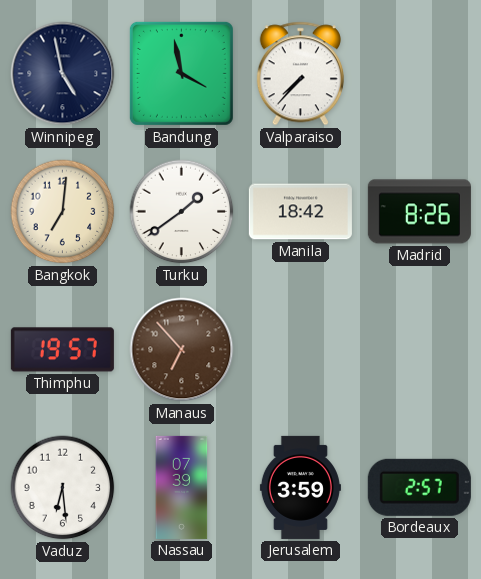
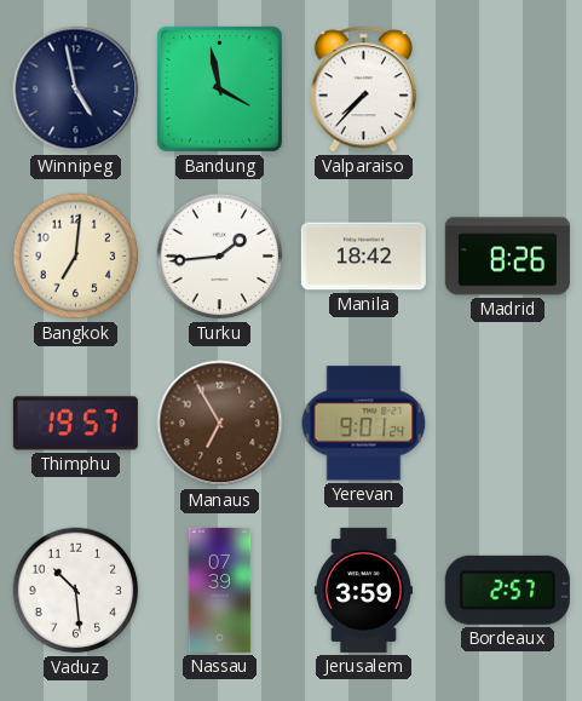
Turku: 1:39 -> 1:44 (220, 257)
Manaus: 6:53 -> 6:55 (220, 424)
Yerevan: none -> 9:01 (364, 424)
Vaduz: 6:29 -> 10:29 (76, 591)
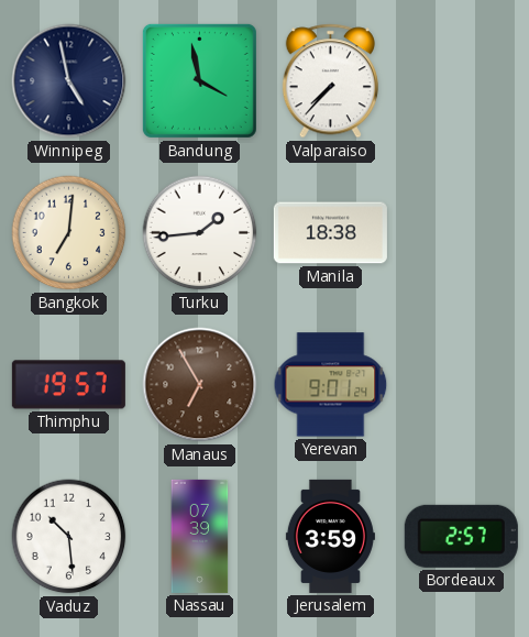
Manila: 18:42 -> 18:38 (330, 233)
Madrid: 8:26 -> none (507, 257)
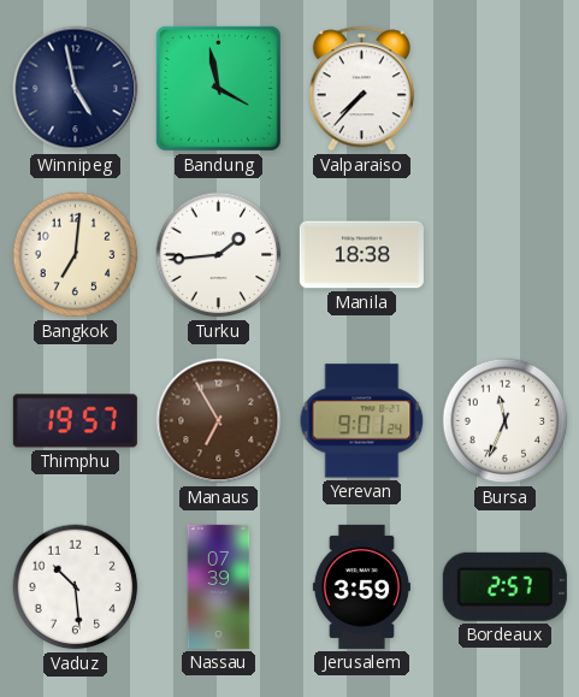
Bursa: none -> 11:34 (506, 421)
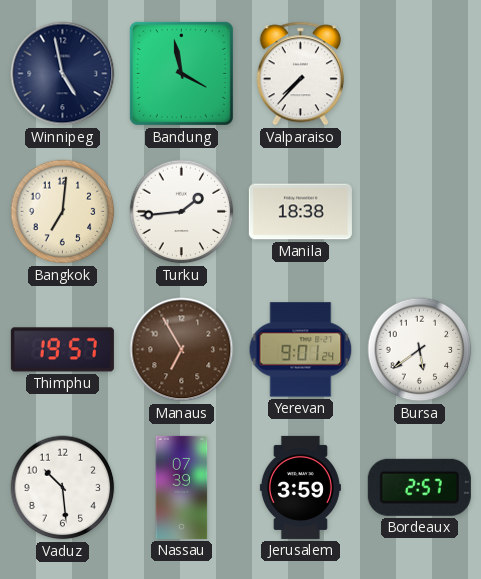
Bursa: 11:34 -> 5:39 (420, 350)
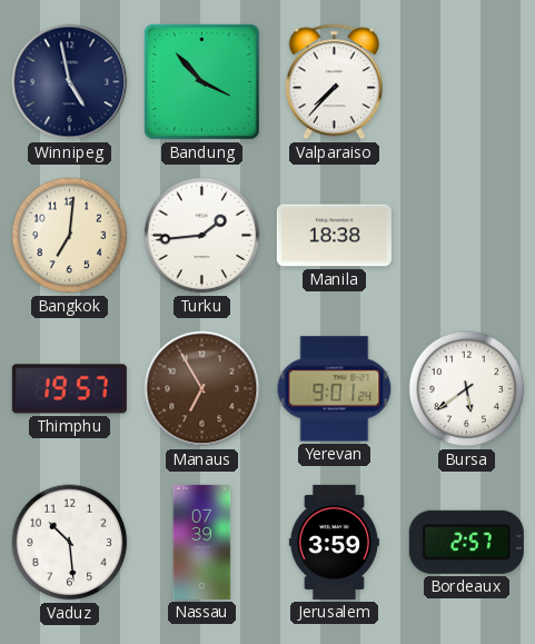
Bandung: 3:58 -> 3:53 (201, 81)
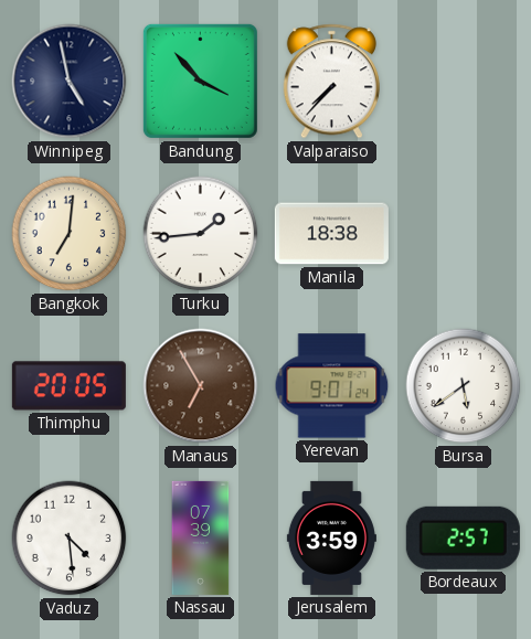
Thimphu: 19:57 -> 20:05 (68, 386)
Vaduz: 10:29 -> 4:29 (70, 539)
